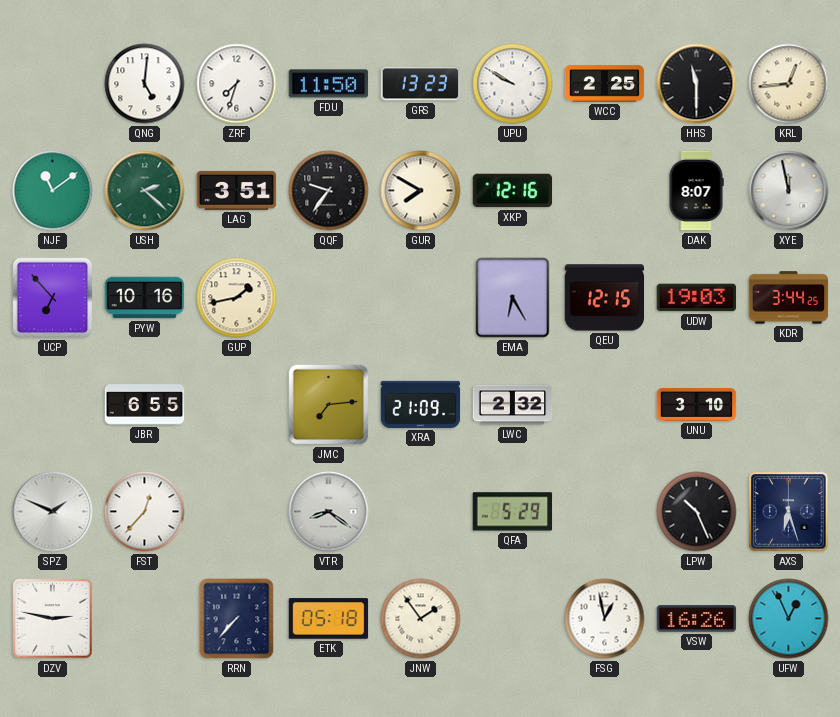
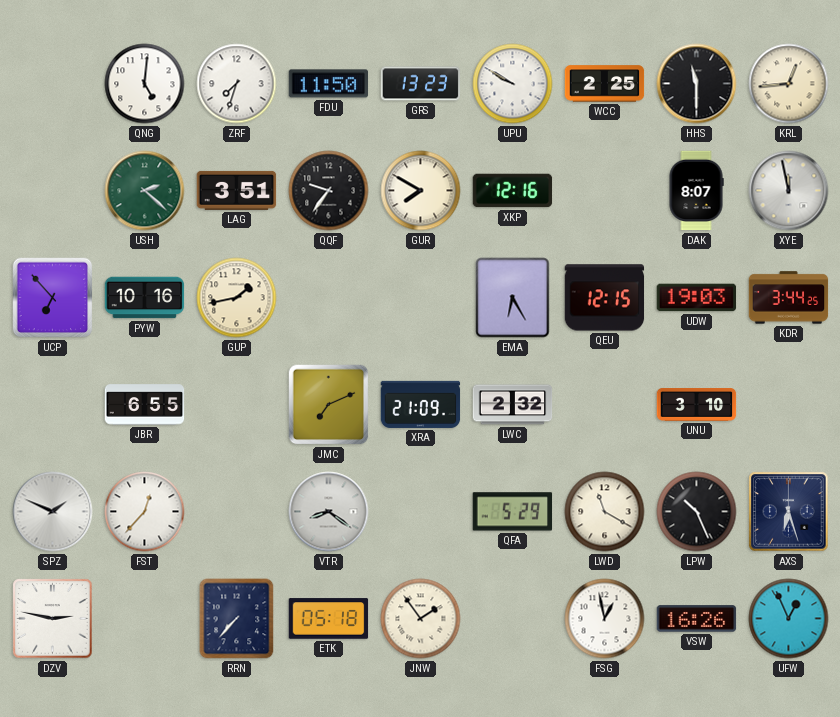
NJF: 11:09 -> none (53, 191)
JMC: 7:14 -> 7:11 (329, 405)
LWD: none -> 11:20 (605, 512)
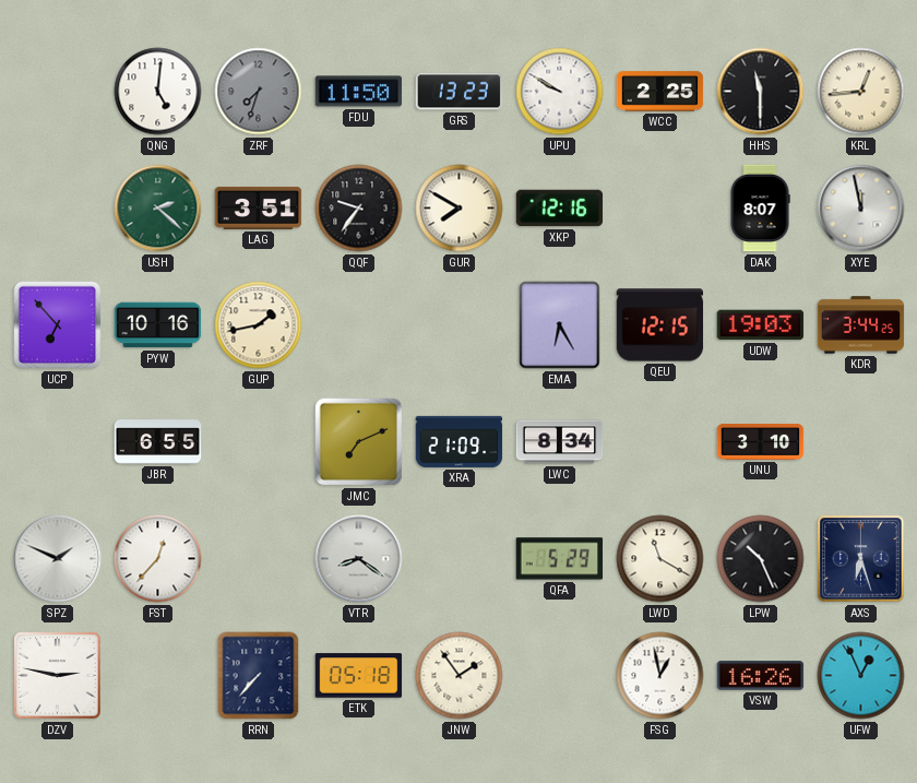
ZRF dial: white -> grey (259, 92)
LWC: 2:32 -> 8:34 (560, 442)
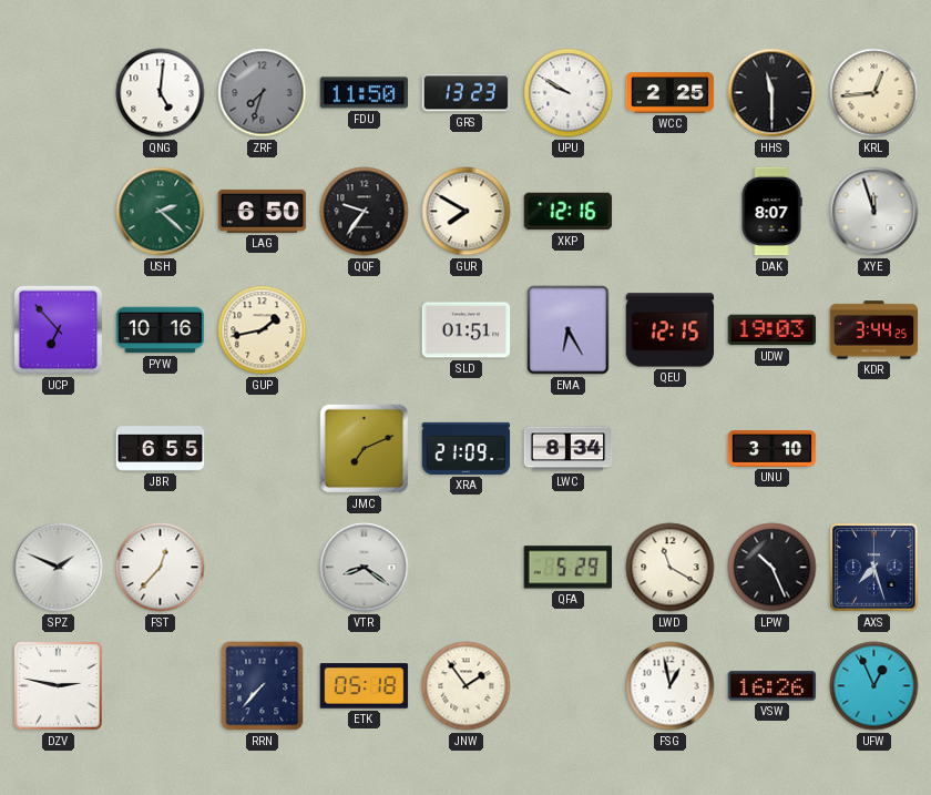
LAG: 3:51 -> 6:50 (263, 211)
XYE: 11:58 -> 11:57 (874, 212)
SLD: none -> 01:51 (467, 330)
AXS: 6:27 -> 7:27 (874, 568)
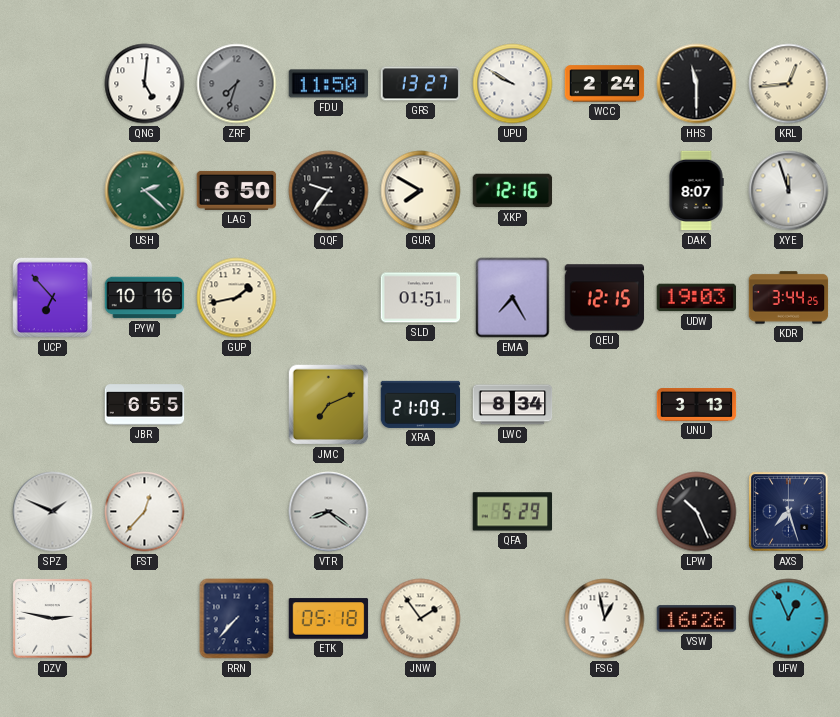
GRS: 13:23 -> 13:27 (421, 84)
WCC: 2:25 -> 2:24 (605, 84)
EMA: 6:25 -> 7:25 (513, 298)
UNU: 3:10 -> 3:13 (697, 405)
LWD: 11:20 -> none (671, 568)
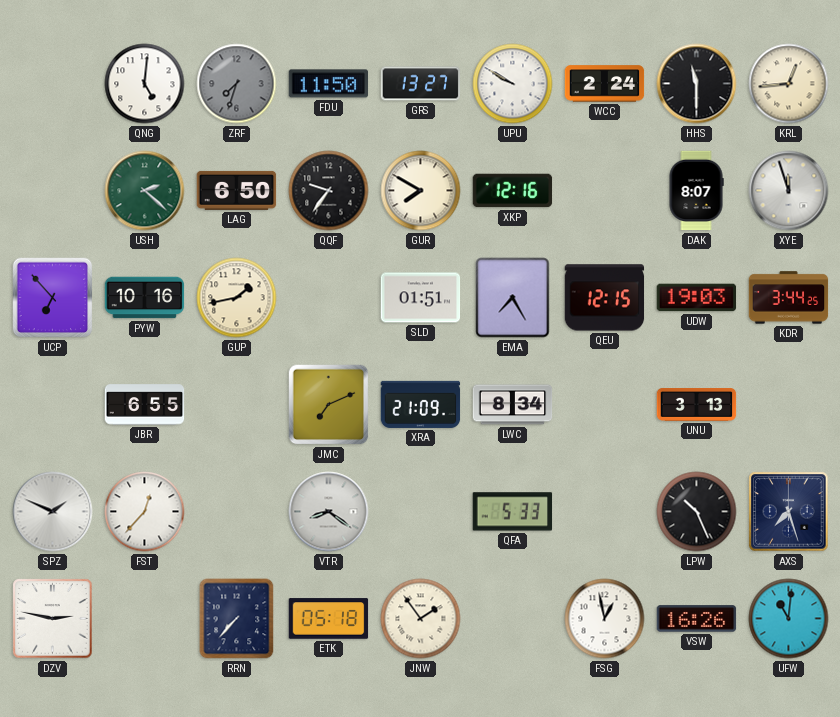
QFA: 5:29 -> 5:33 (513, 512)
UFW: 12:56 -> 11:01 (789, 619)
